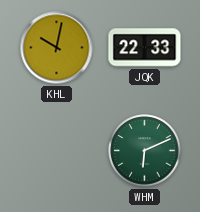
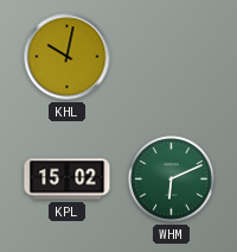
JQK: 22:33 -> none (145, 48)
KPL: none -> 15:02 (68, 179)
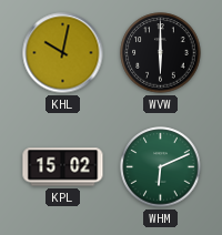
WVW: none -> 6:00 (161, 53)
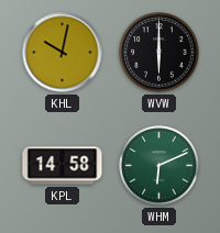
KPL: 15:02 -> 14:58 (63, 166)
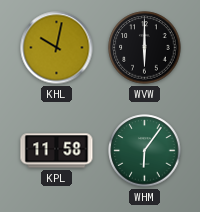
KPL: 14:58 -> 11:58 (57, 151)
WHM: 6:11 -> 6:06 (145, 151)
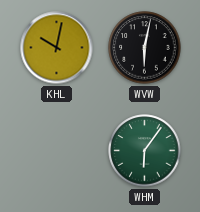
WVW: 6:00 -> 6:02 (145, 48)
KPL: 11:58 -> none (57, 151)
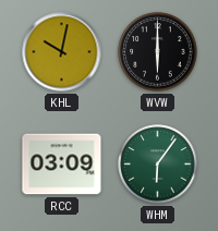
WVW: 6:02 -> 6:00 (158, 52)
RCC: none -> 03:09 (62, 165)
